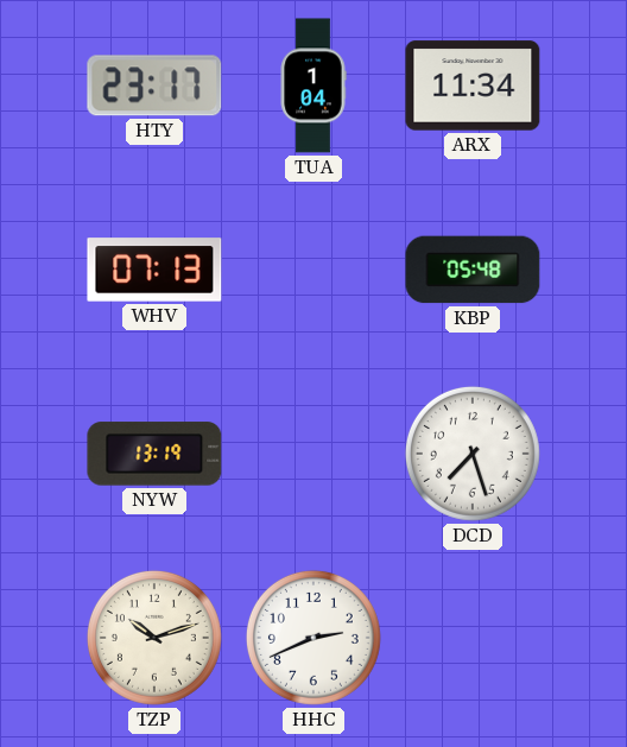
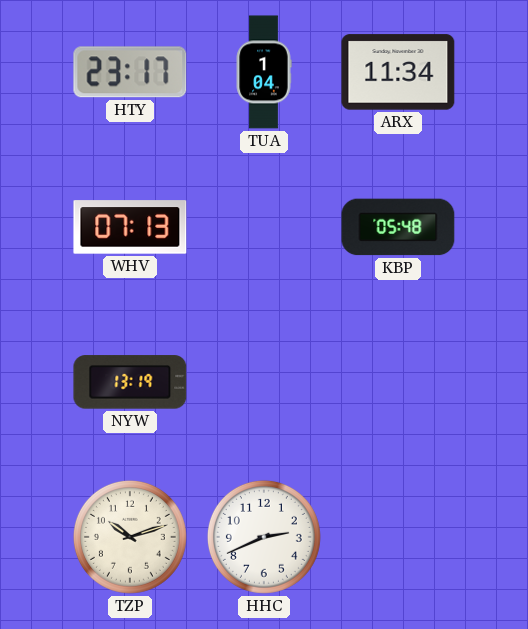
DCD: 7:27 -> none (473, 454)
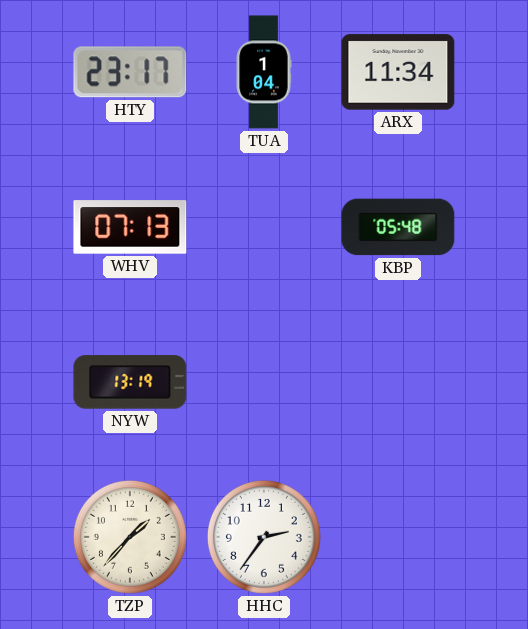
TZP: 10:12 -> 1:37 (130, 537)
HHC: 2:41 -> 2:36 (264, 537)
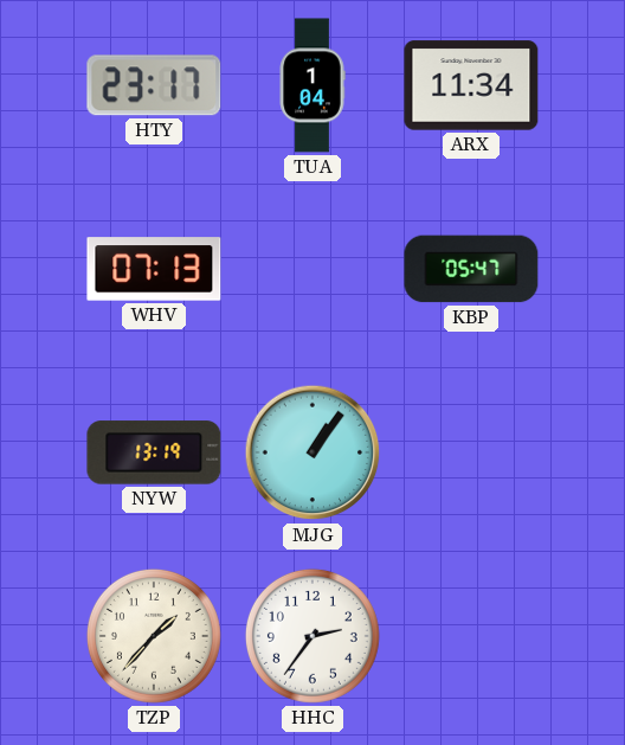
KBP: 05:48 -> 05:47 (471, 269)
MJG: none -> 1:06 (312, 452)
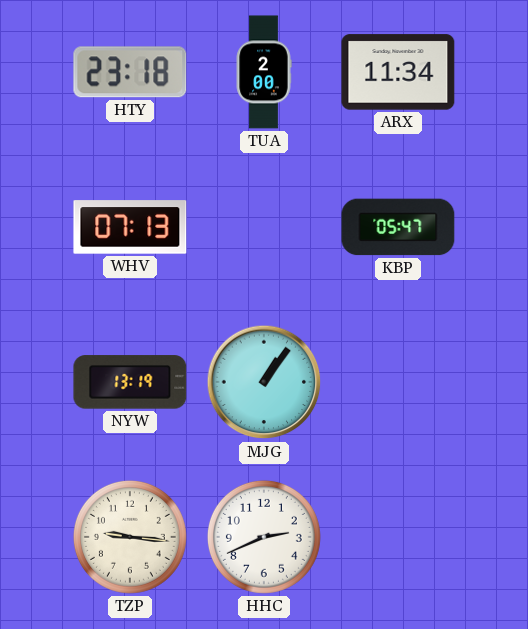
HTY: 23:17 -> 23:18 (130, 72)
TUA: 1:04 -> 2:00 (264, 72)
TZP: 1:37 -> 9:16 (130, 537)
HHC: 2:36 -> 2:41 (264, 537)
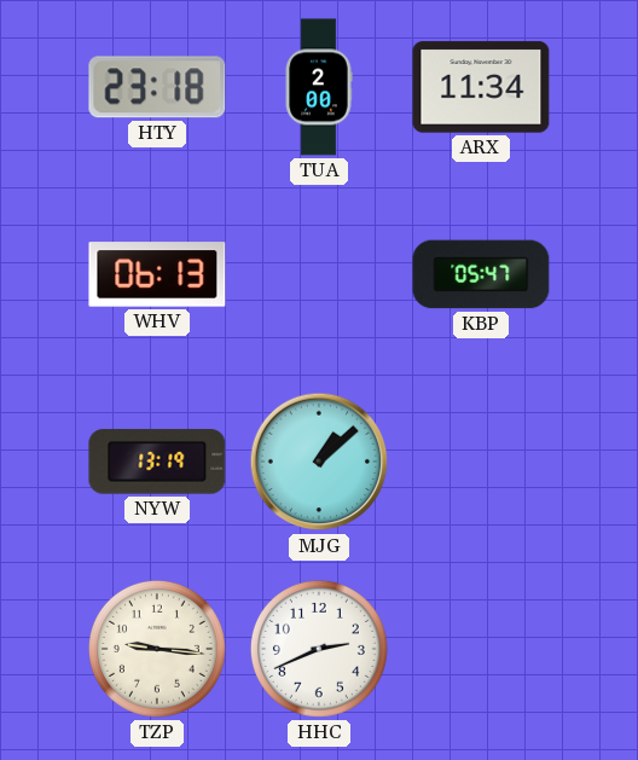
WHV: 07:13 -> 06:13 (157, 274)
MJG: 1:06 -> 1:08 (319, 462)
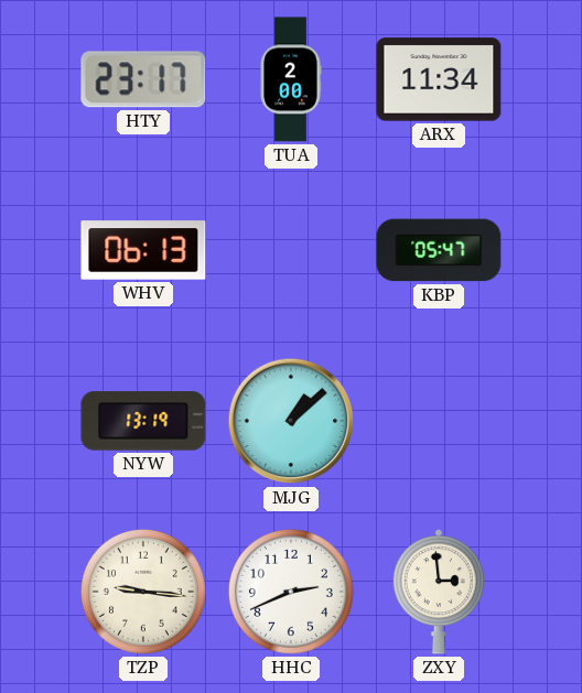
HTY: 23:18 -> 23:17 (143, 79)
ZXY: none -> 2:59 (439, 592)
